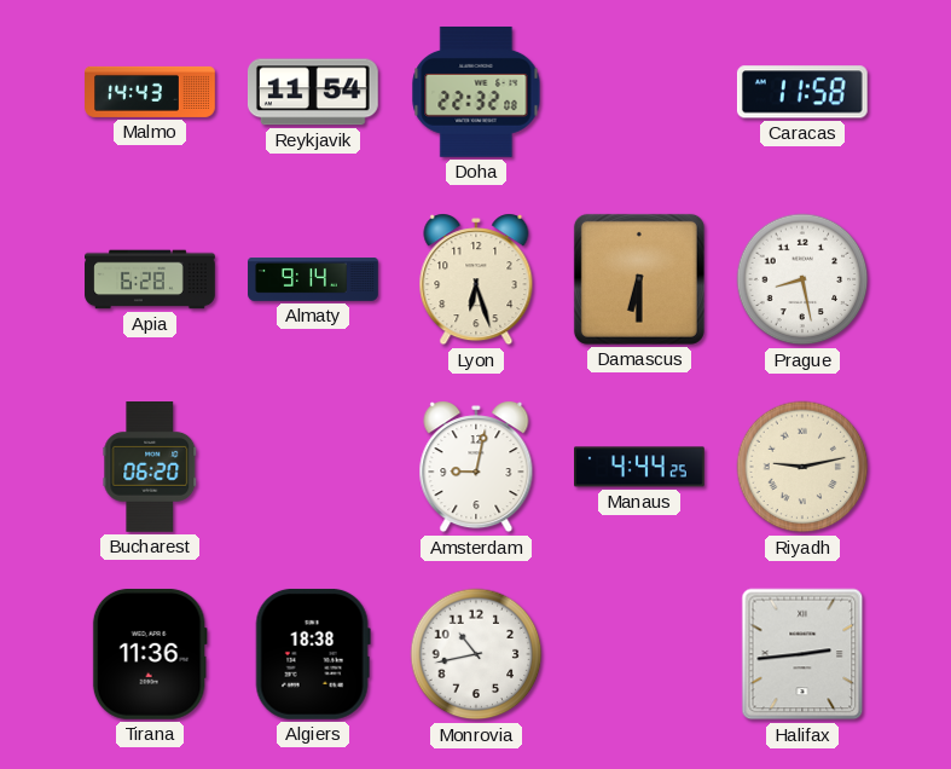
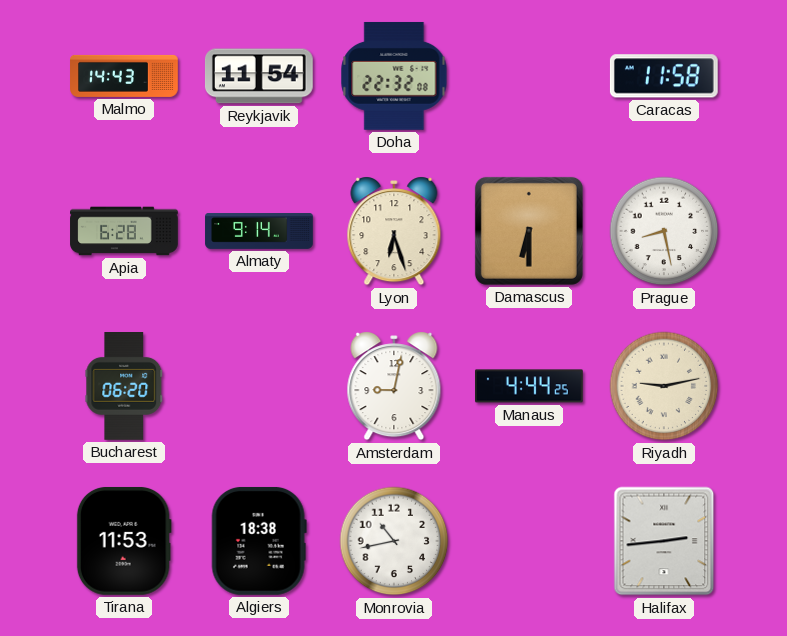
Tirana: 11:36 -> 11:53 (124, 541)
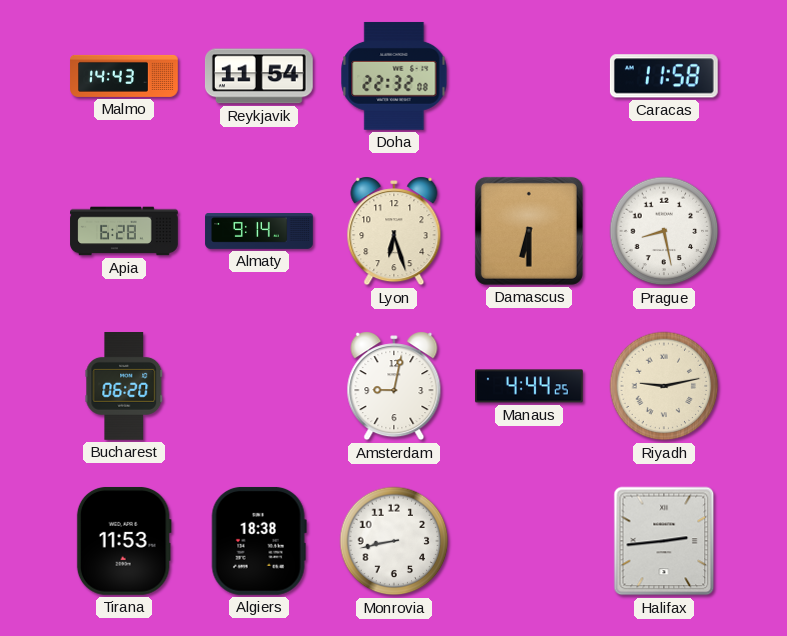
Monrovia: 10:43 -> 8:43 (394, 541)
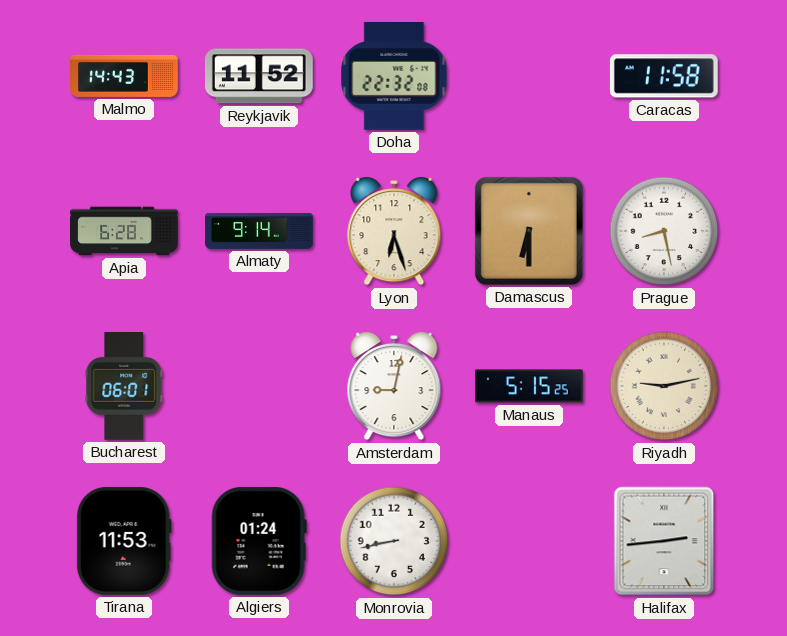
Reykjavik: 11:54 -> 11:52 (259, 76)
Bucharest: 06:20 -> 06:01 (124, 387)
Manaus: 4:44 -> 5:15 (530, 386)
Algiers: 18:38 -> 01:24 (259, 541)
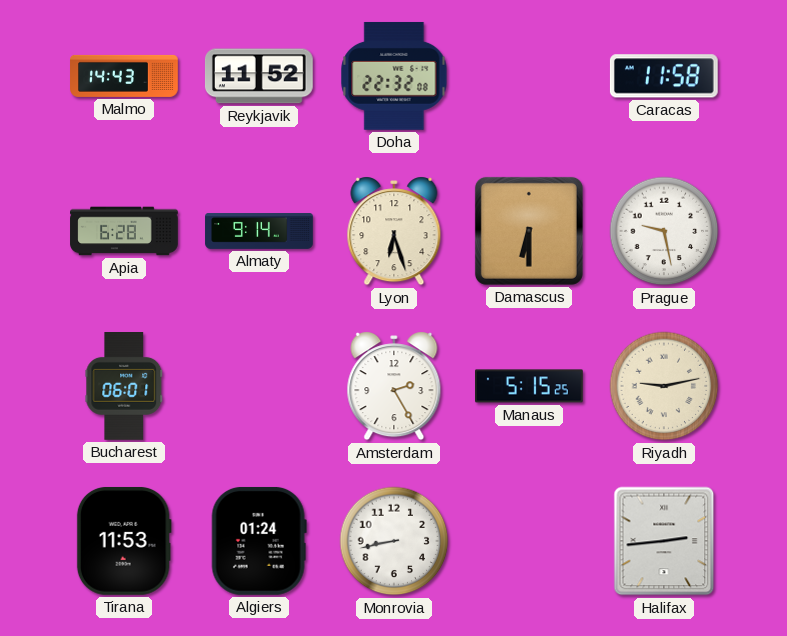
Prague: 8:28 -> 9:28 (664, 231)
Amsterdam: 9:02 -> 2:25 (394, 386)
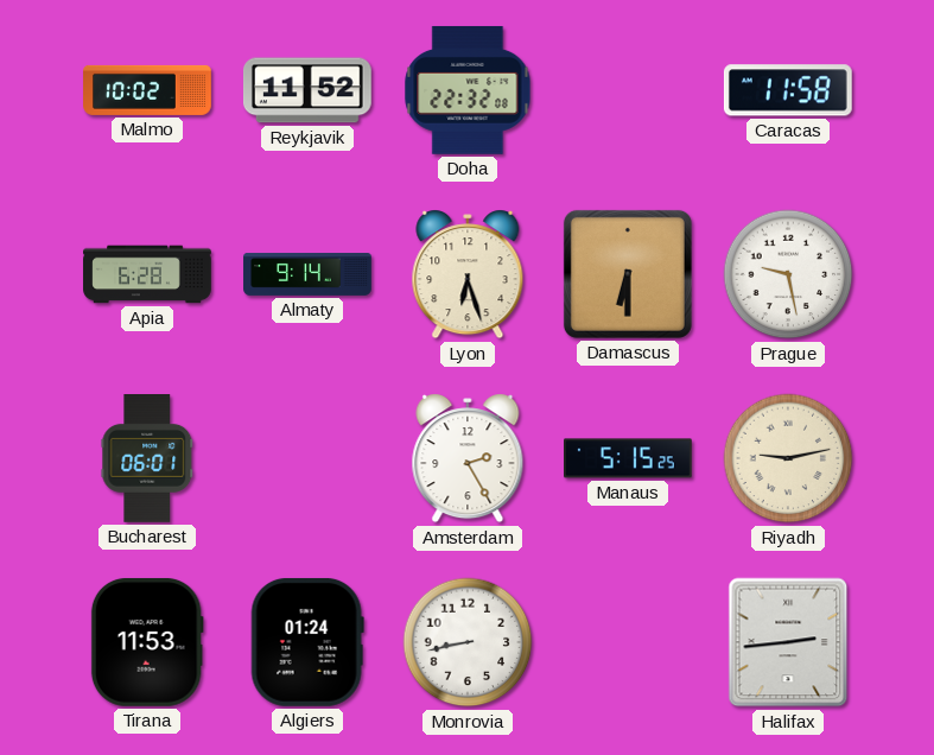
Malmo: 14:43 -> 10:02 (147, 90)
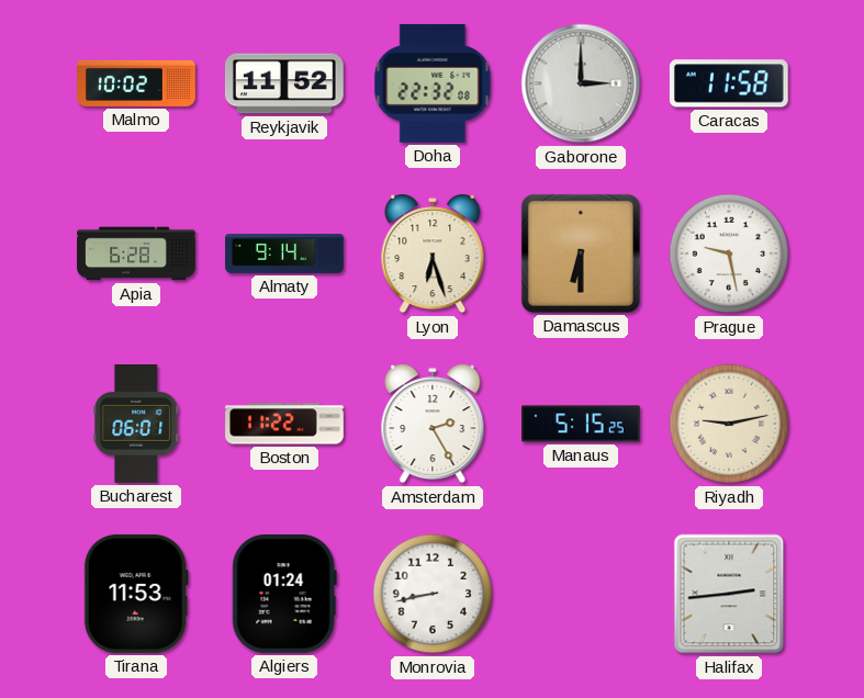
Gaborone: none -> 3:00 (581, 83)
Boston: none -> 11:22 (284, 424)
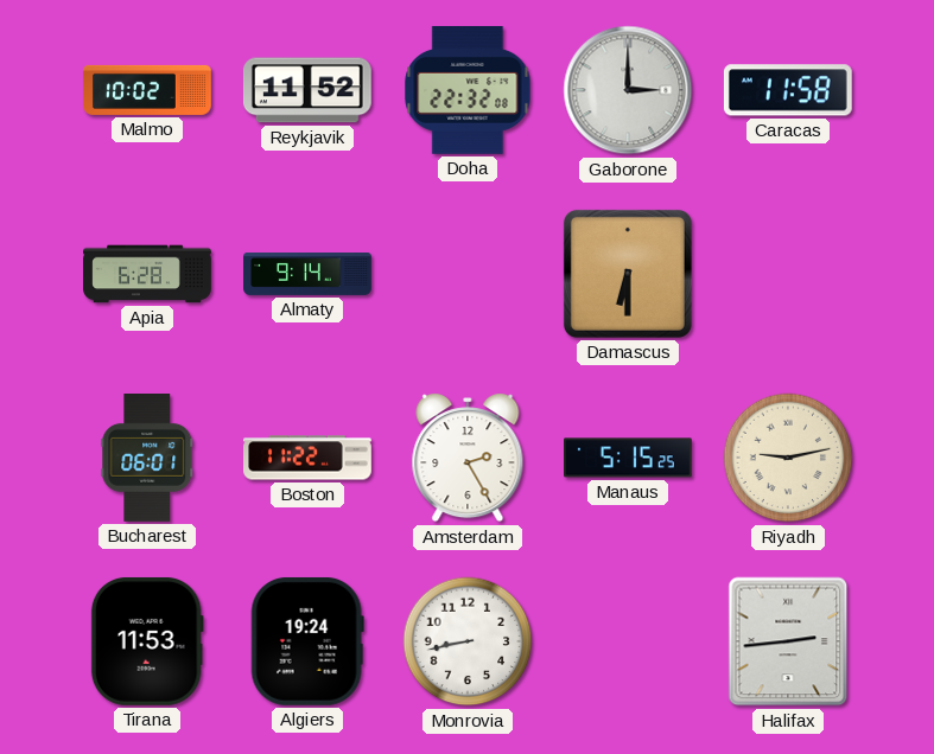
Lyon: 6:27 -> none (433, 254)
Prague: 9:28 -> none (729, 254)
Algiers: 01:24 -> 19:24 (307, 641)
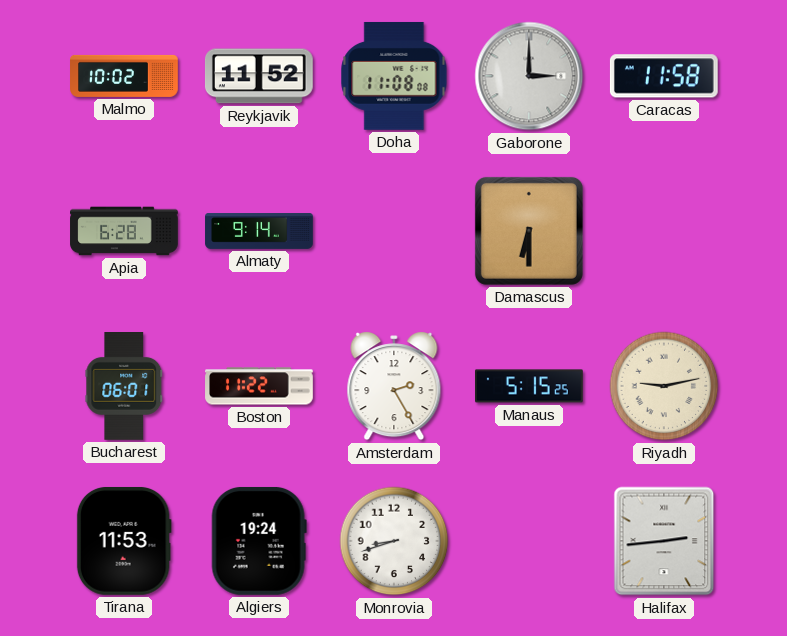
Doha: 22:32 -> 11:08 (394, 76)
Monrovia: 8:43 -> 8:42 (394, 541)
